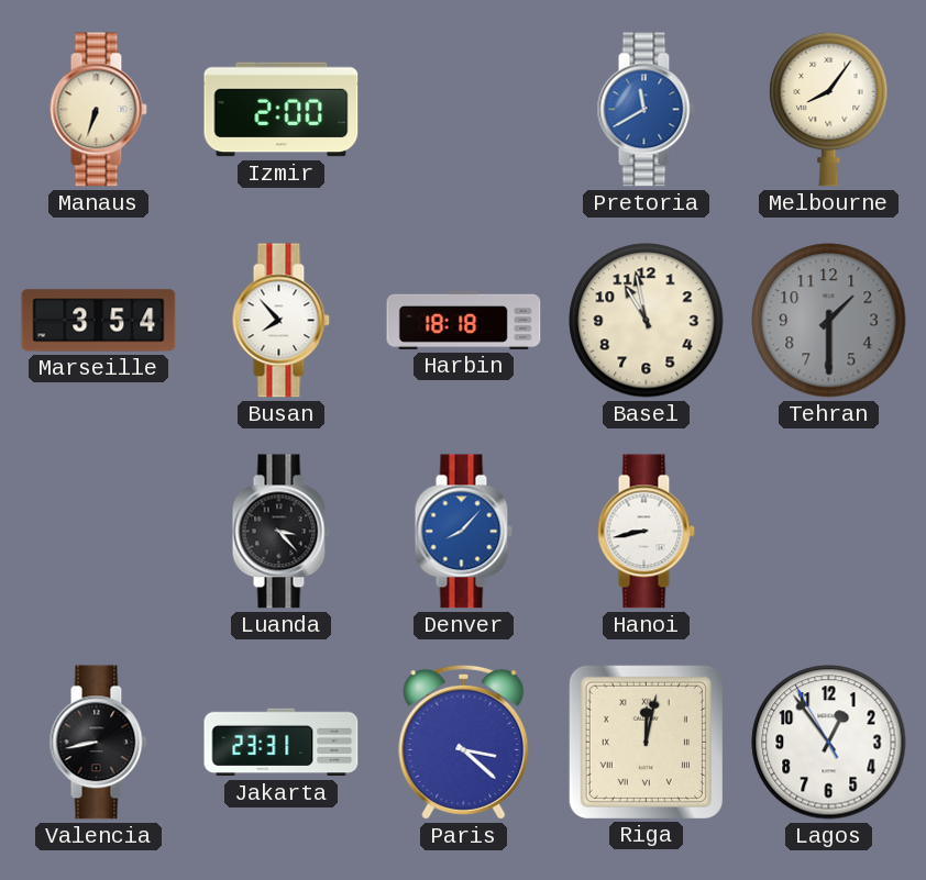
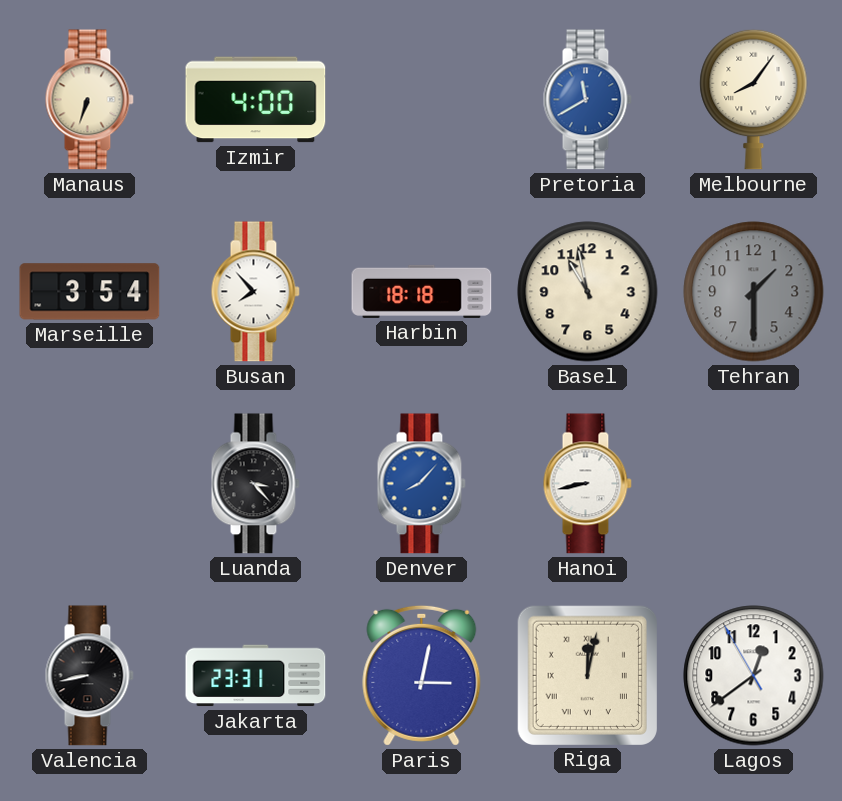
Izmir: 2:00 -> 4:00 (256, 100)
Paris: 3:22 -> 3:02 (422, 675)
Lagos: 12:53 -> 12:38 (754, 676)
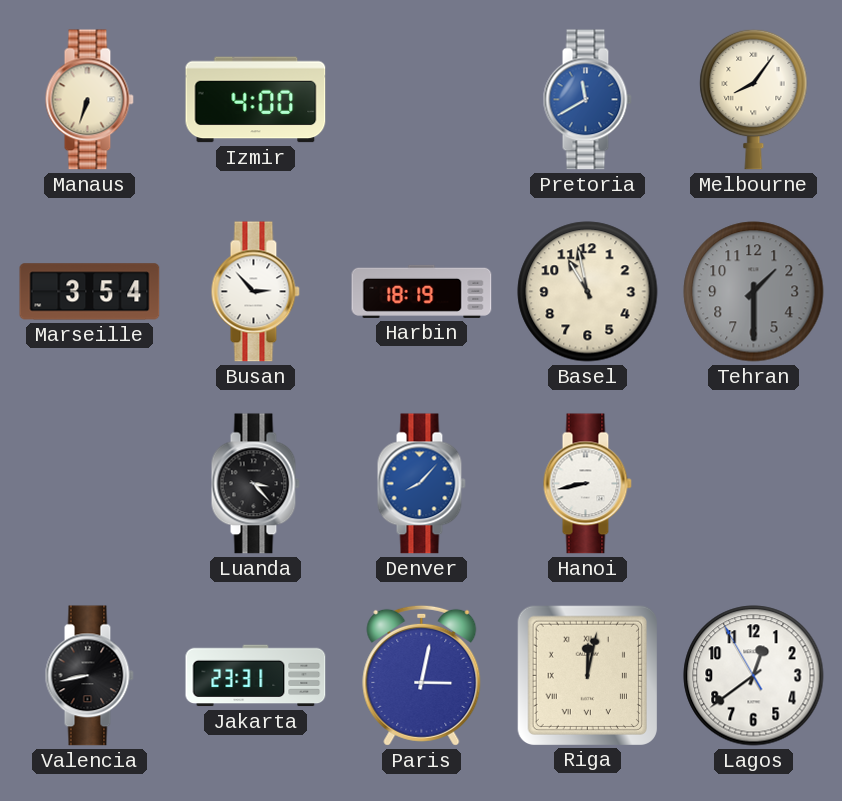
Busan: 7:53 -> 2:53 (255, 292)
Harbin: 18:18 -> 18:19 (422, 291)
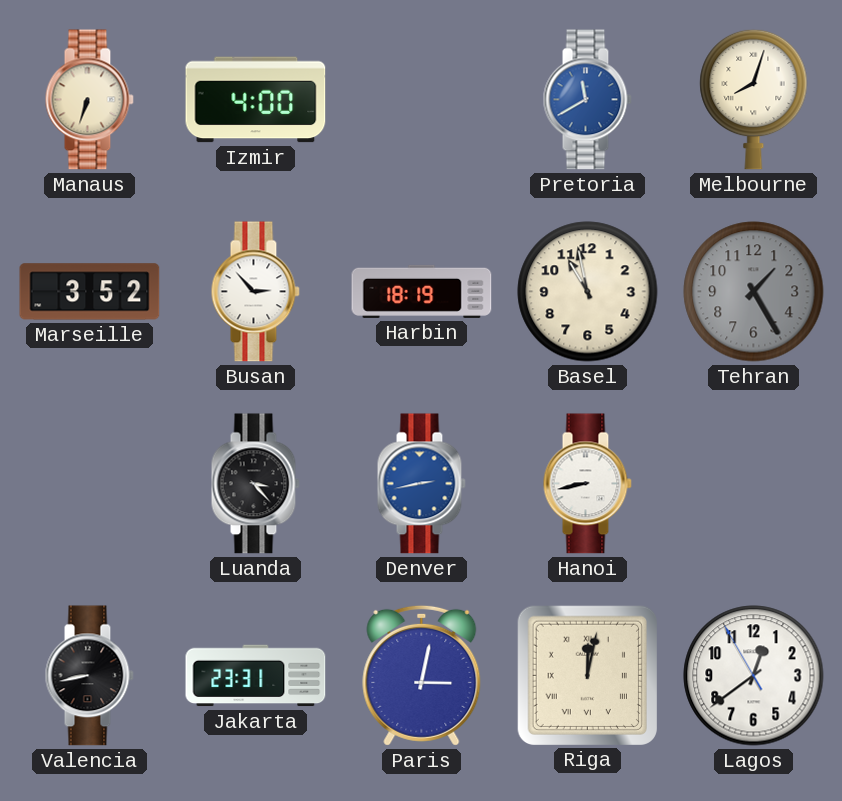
Melbourne: 8:06 -> 8:03 (754, 99)
Marseille: 3:54 -> 3:52 (90, 292)
Tehran: 1:30 -> 1:25 (754, 292)
Denver: 8:07 -> 2:43 (421, 484)
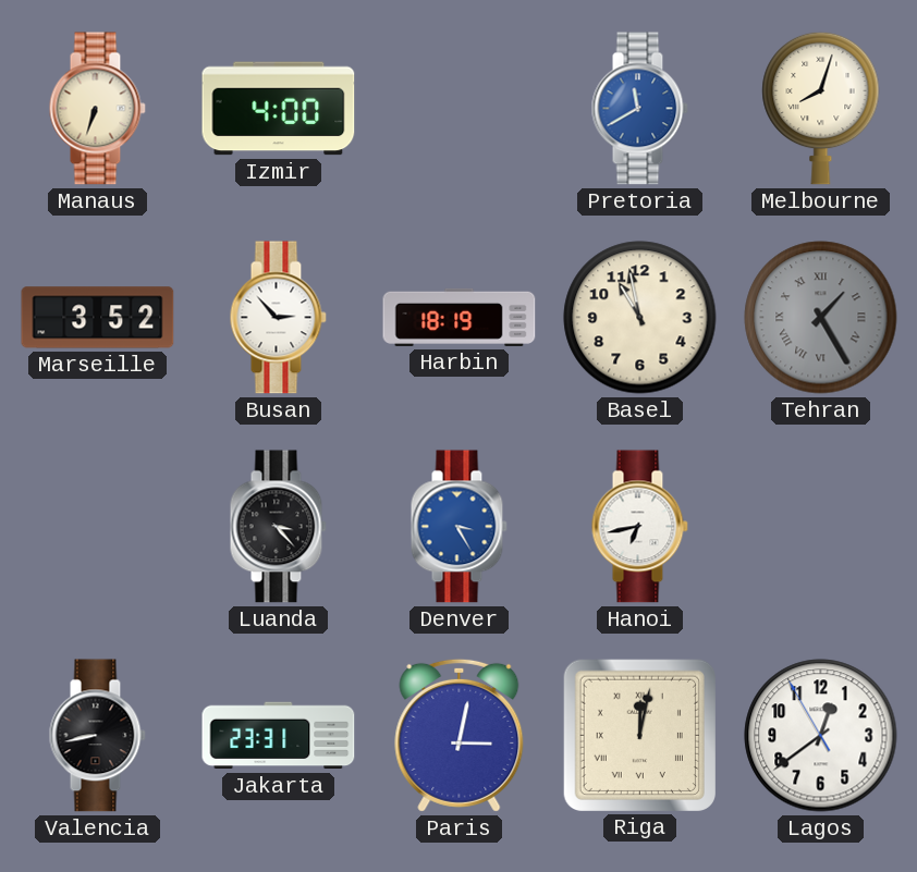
Tehran numerals: Arabic -> Roman (821, 318)
Denver: 2:43 -> 3:25 (458, 527)
Hanoi: 8:43 -> 6:43 (639, 527)
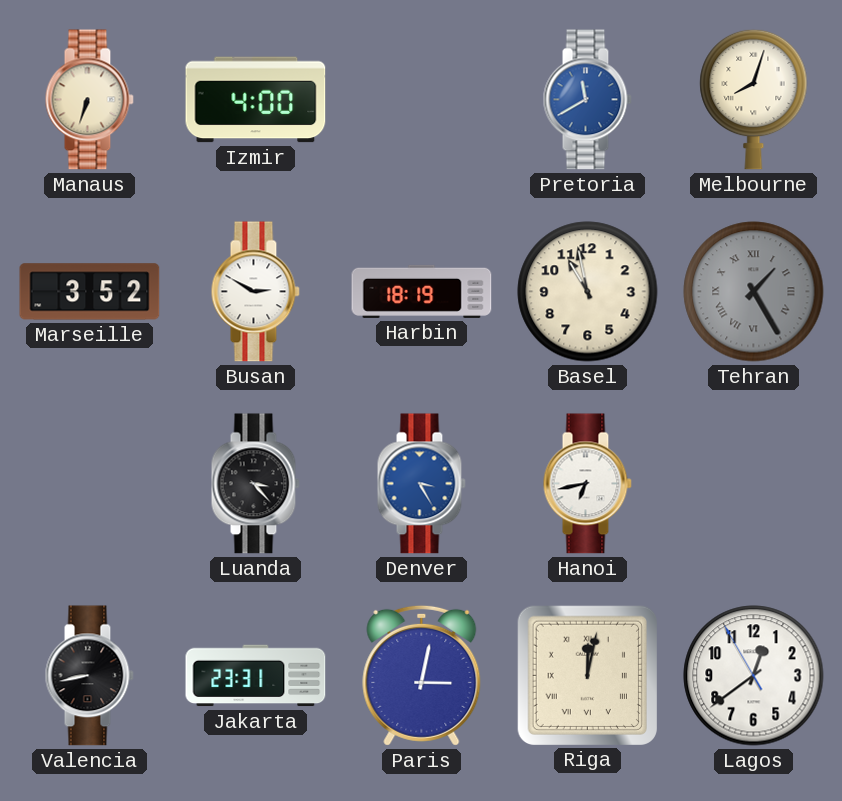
Busan: 2:53 -> 2:50 (255, 292)
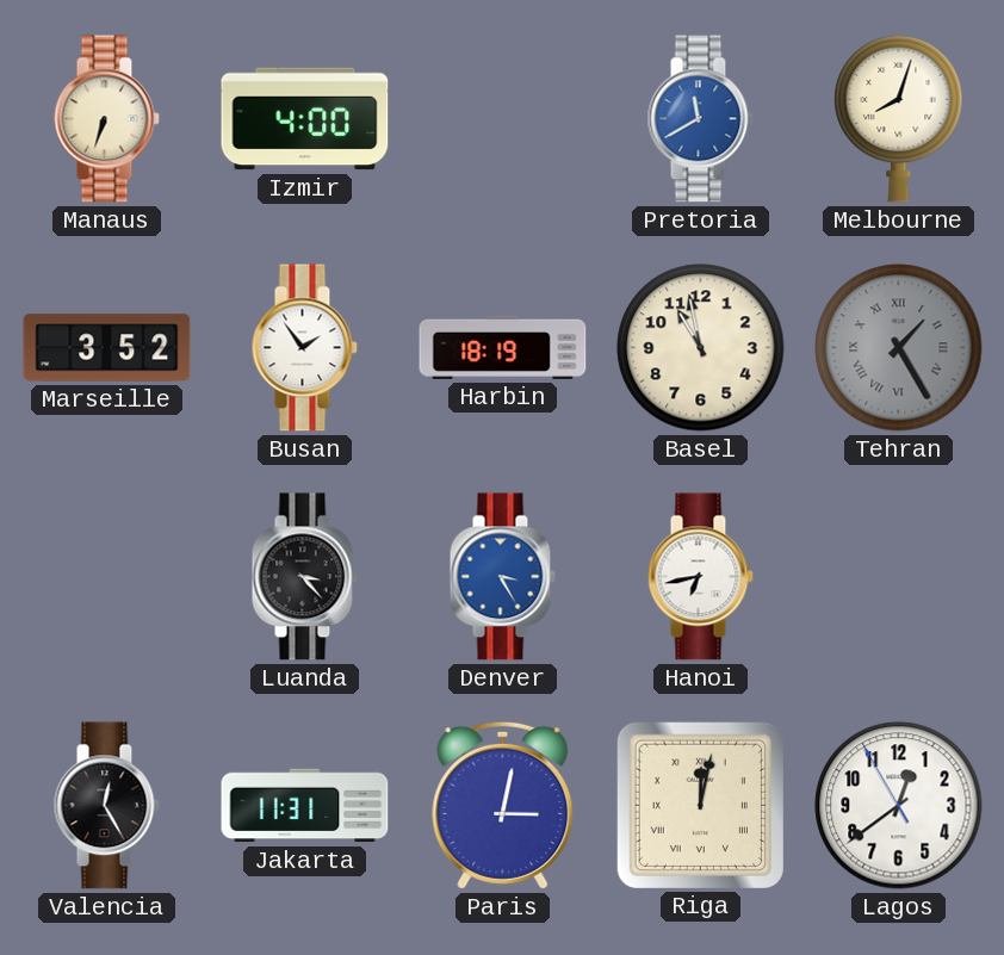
Busan: 2:50 -> 1:54 (304, 348)
Valencia: 8:43 -> 12:25 (106, 806)
Jakarta: 23:31 -> 11:31 (305, 806)
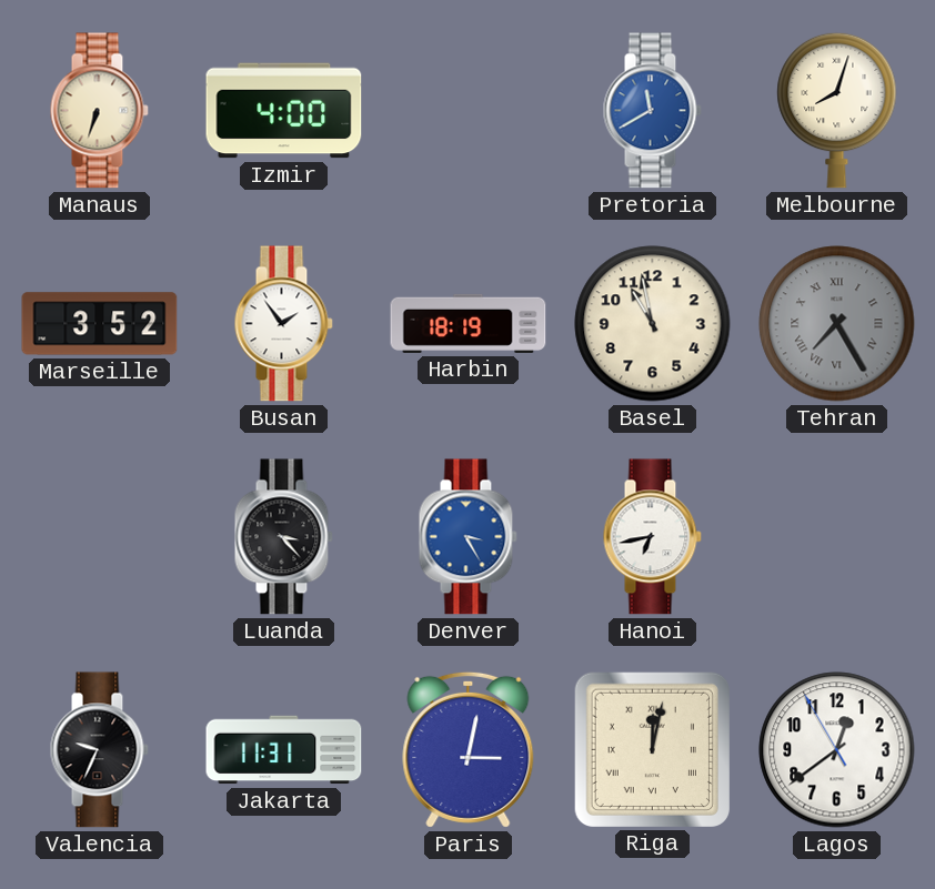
Tehran: 1:25 -> 7:25 (837, 324)
Valencia: 12:25 -> 9:34 (99, 750)
